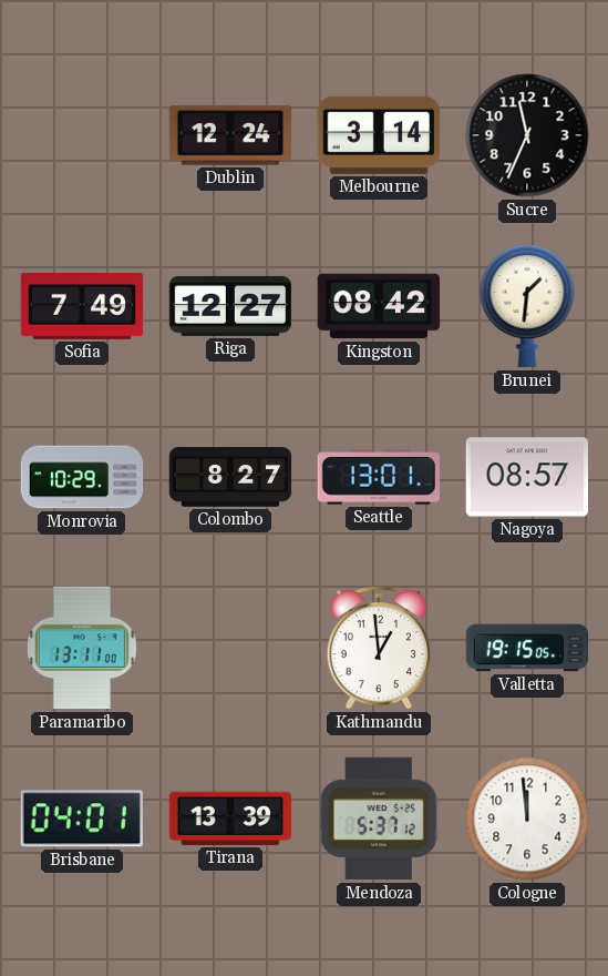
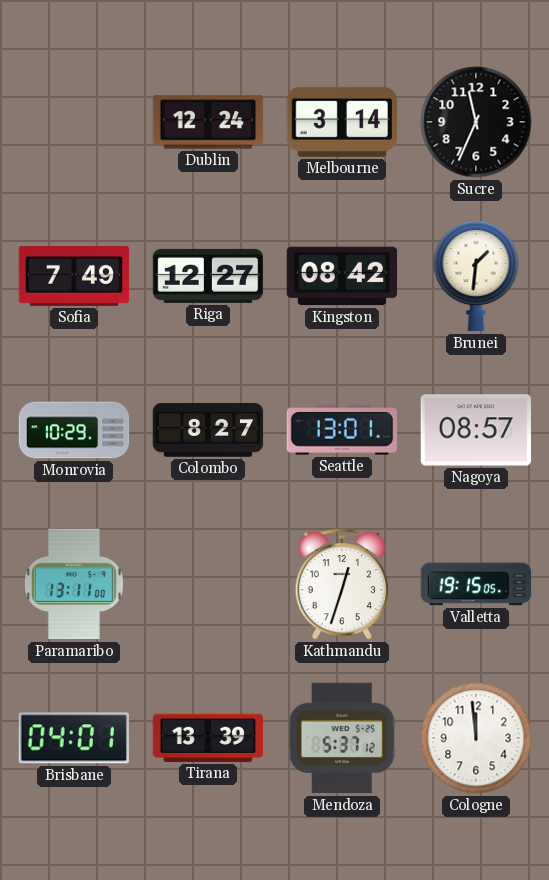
Kathmandu: 12:59 -> 12:33 (342, 584)
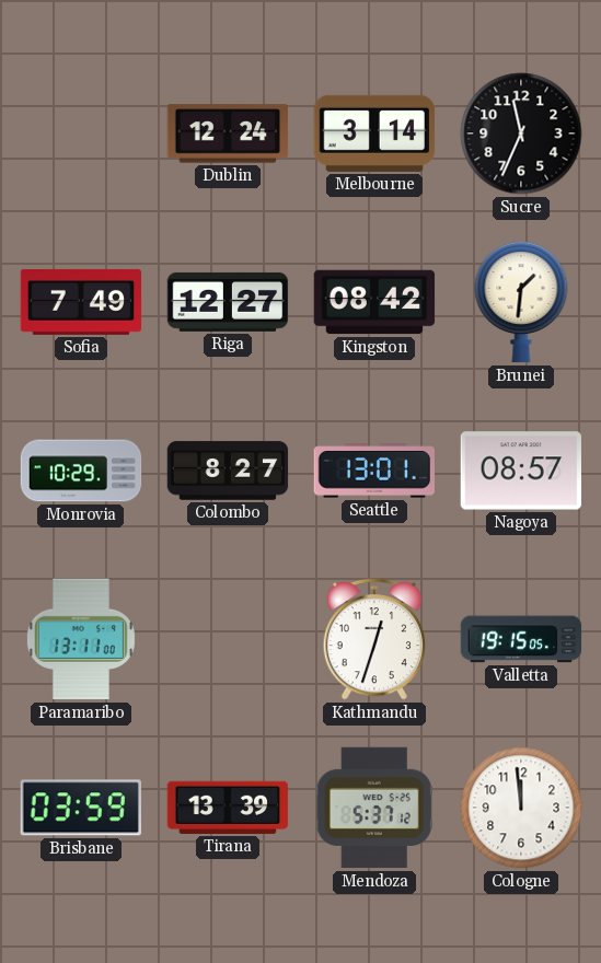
Brisbane: 04:01 -> 03:59 (81, 808)
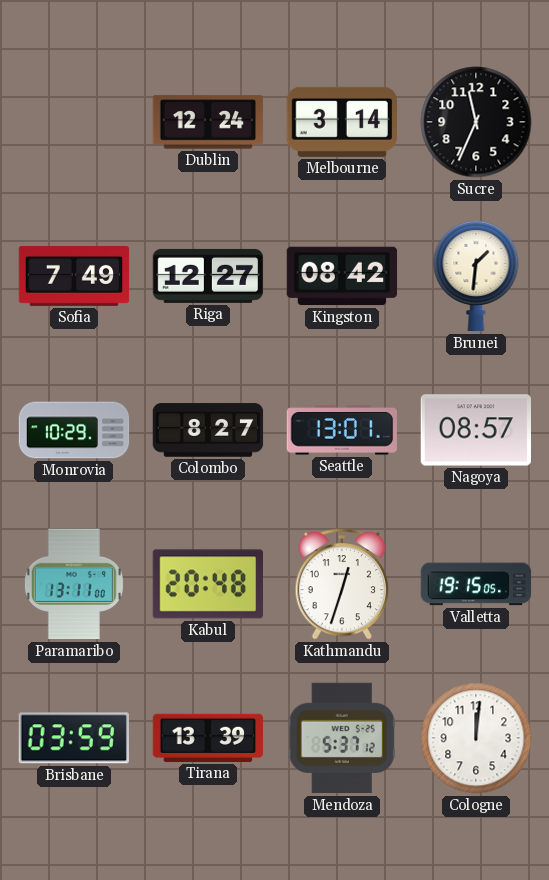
Kabul: none -> 20:48 (207, 584)
Cologne: 11:59 -> 12:01 (476, 738)
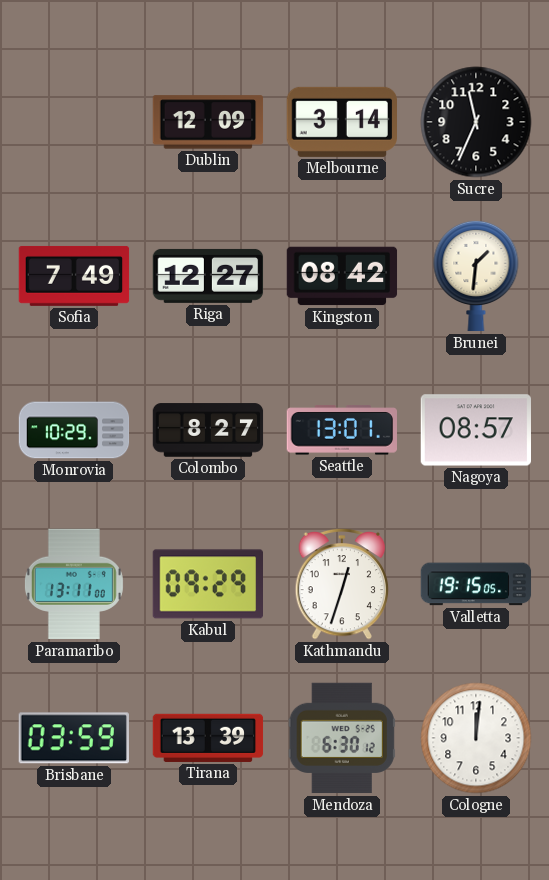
Dublin: 12:24 -> 12:09 (208, 122)
Kabul: 20:48 -> 09:29 (207, 584)
Mendoza: 5:37 -> 6:30 (342, 738)
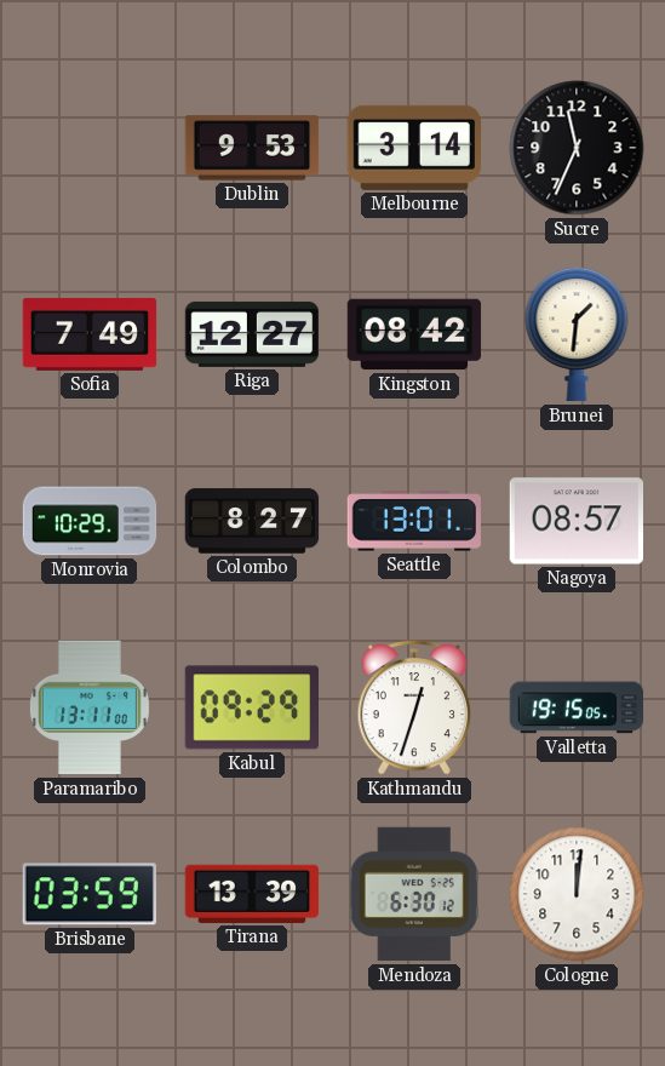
Dublin: 12:09 -> 9:53 (252, 148)
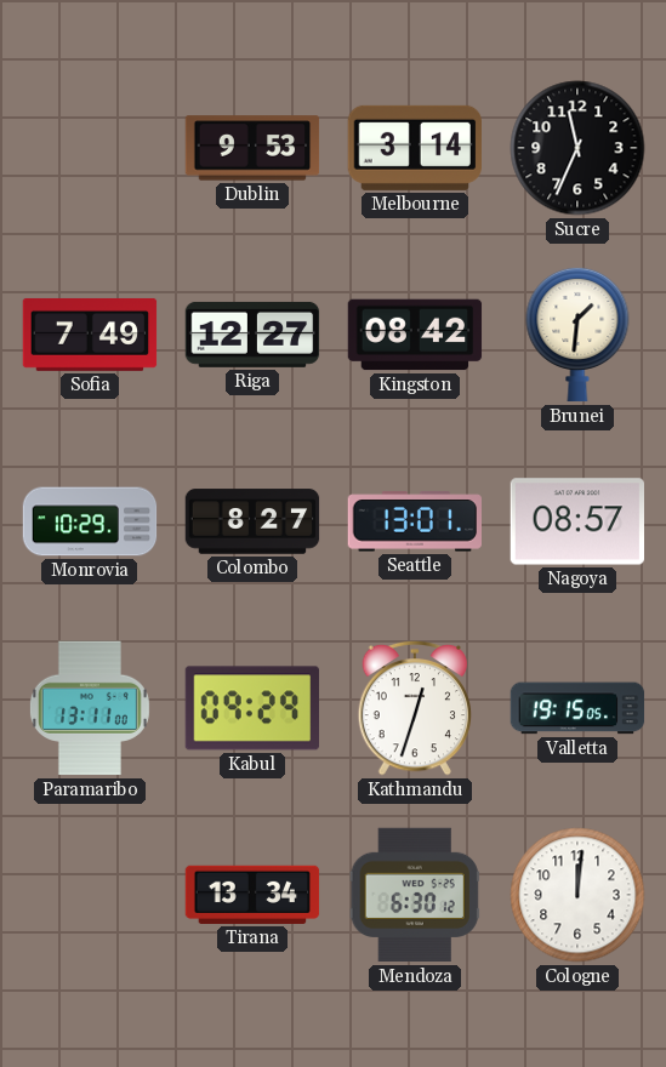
Brisbane: 03:59 -> none (90, 894)
Tirana: 13:39 -> 13:34 (252, 895)
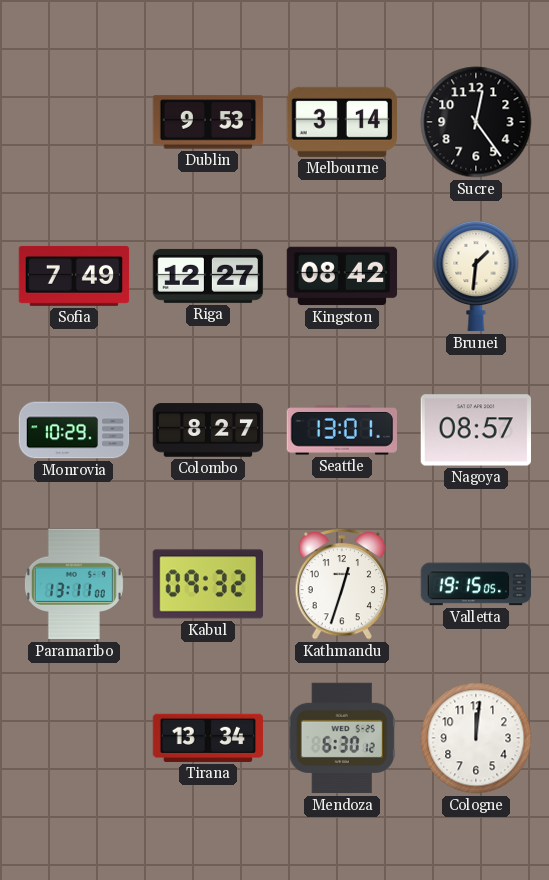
Sucre: 11:34 -> 12:24 (476, 122)
Kabul: 09:29 -> 09:32 (207, 584)
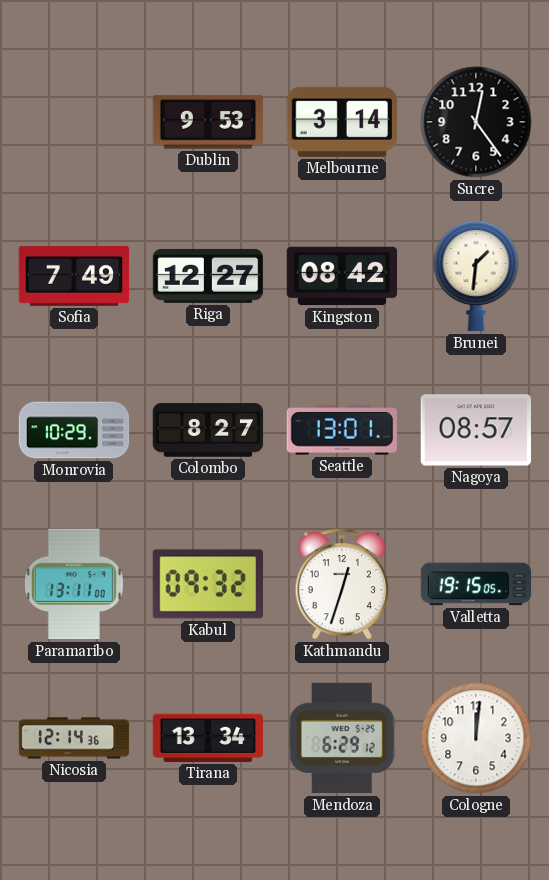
Nicosia: none -> 12:14 (74, 738)
Mendoza: 6:30 -> 6:29 (342, 738)
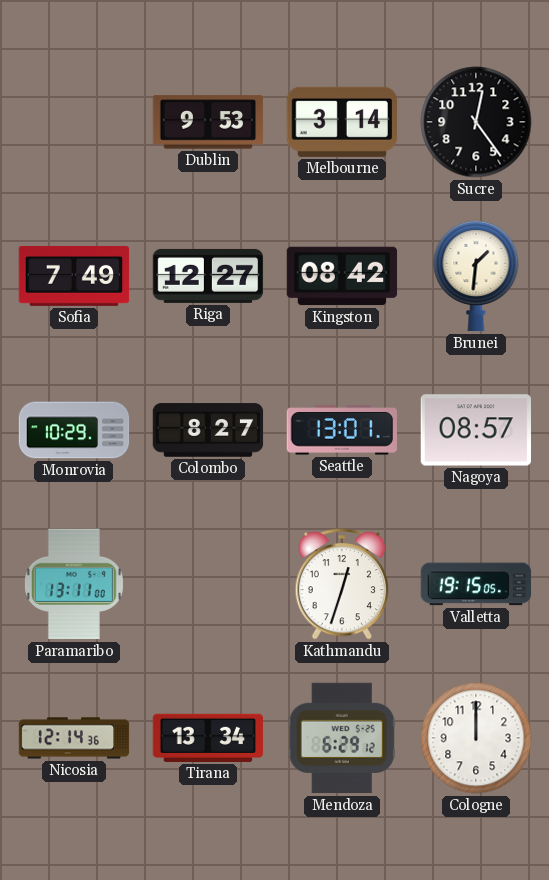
Kabul: 09:32 -> none (207, 584)
Cologne: 12:01 -> 12:00 (476, 738)
